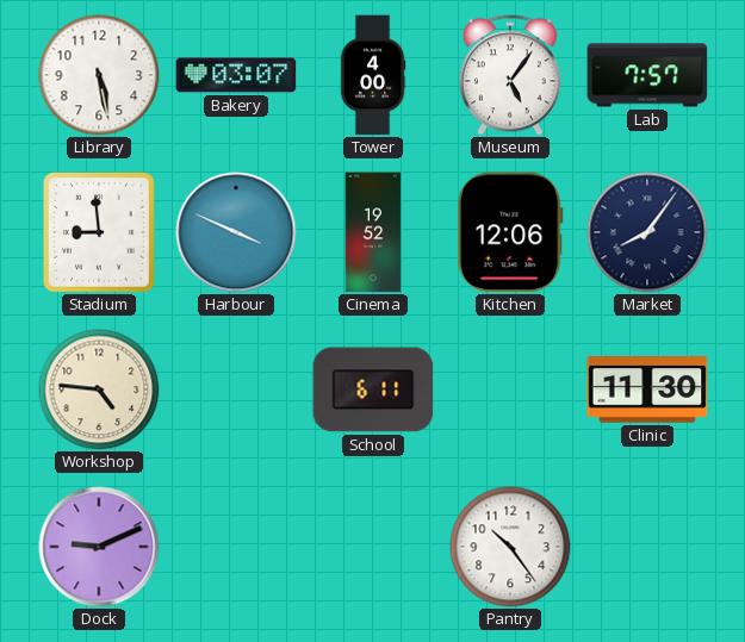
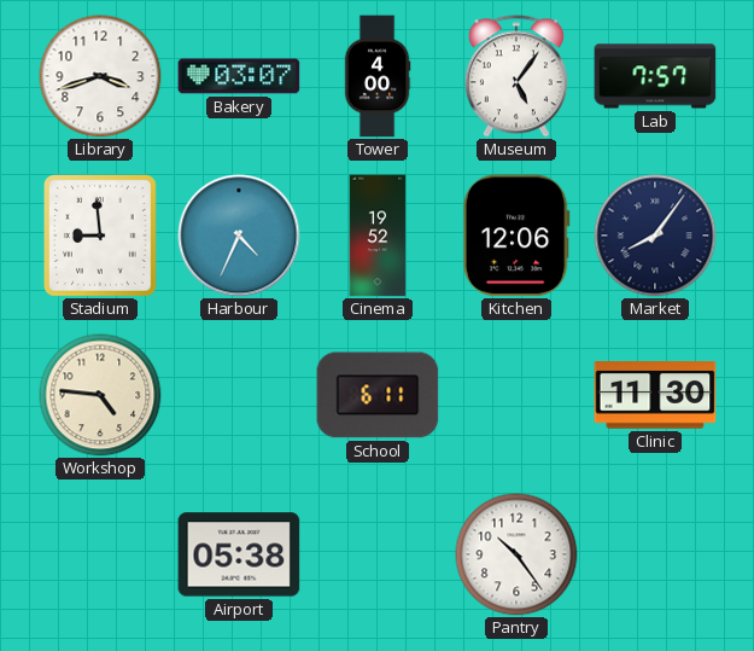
Library: 5:28 -> 3:42 (100, 76)
Harbour: 3:49 -> 4:34 (239, 236)
Dock: 9:11 -> none (99, 547)
Airport: none -> 05:38 (239, 554)
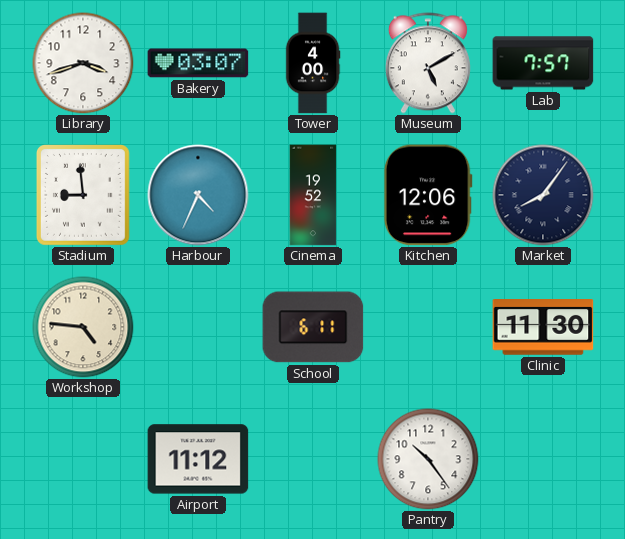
Museum: 5:06 -> 5:10 (428, 63)
Airport: 05:38 -> 11:12 (198, 459)
